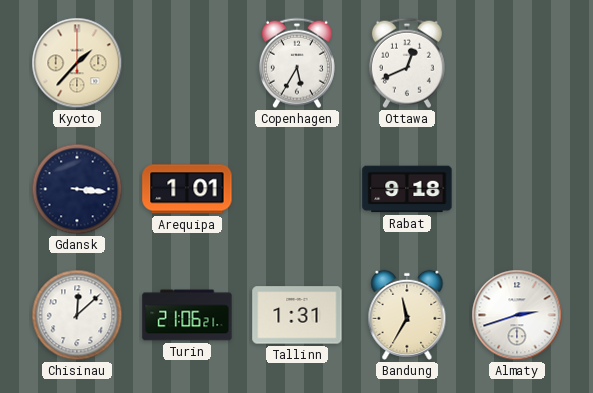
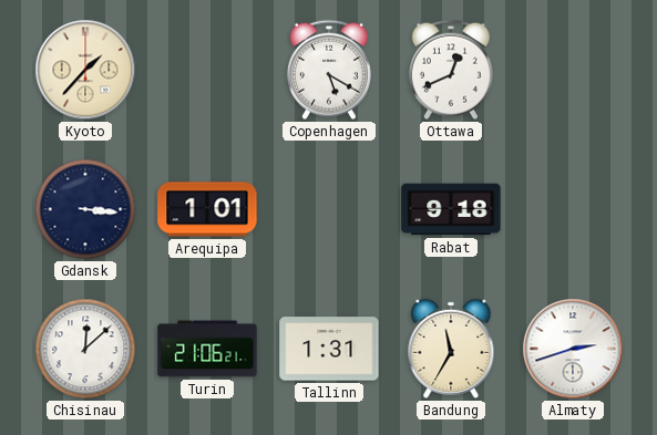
Copenhagen: 5:35 -> 5:20 (329, 70)
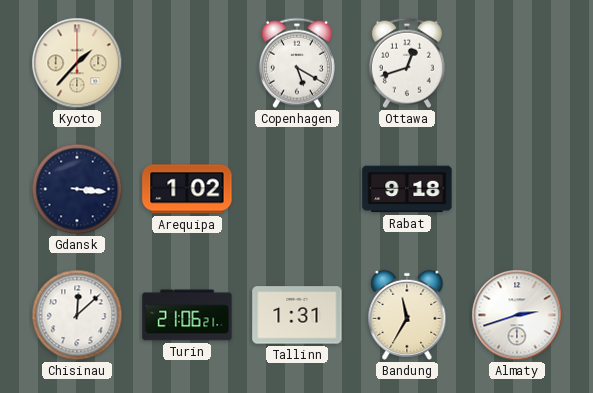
Ottawa: 12:41 -> 12:42 (407, 63)
Arequipa: 1:01 -> 1:02 (187, 189)
